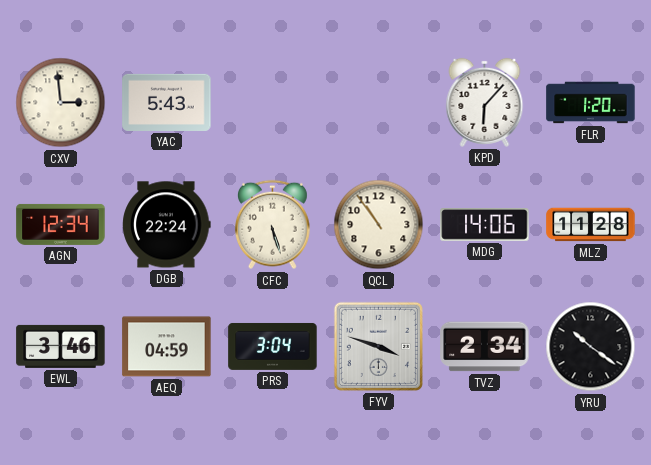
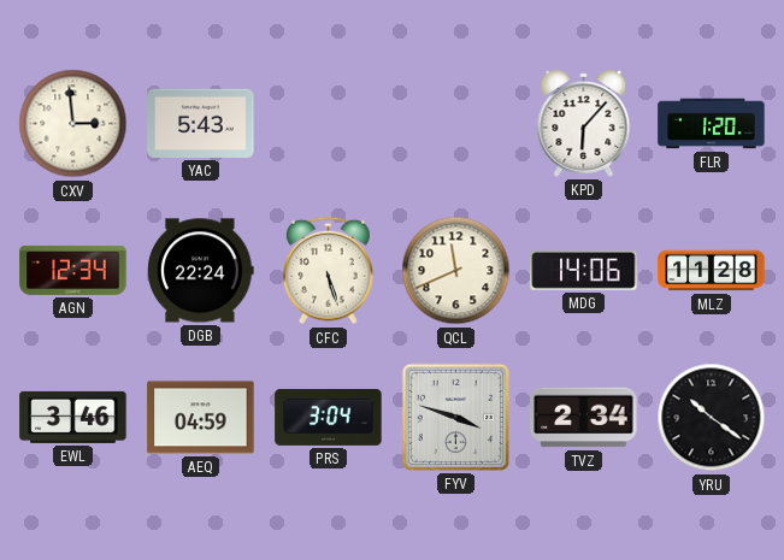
QCL: 10:54 -> 11:41 (456, 271)
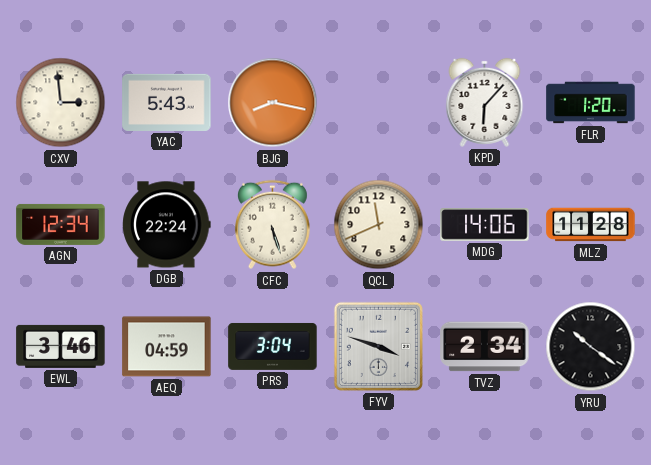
BJG: none -> 8:17 (273, 103)
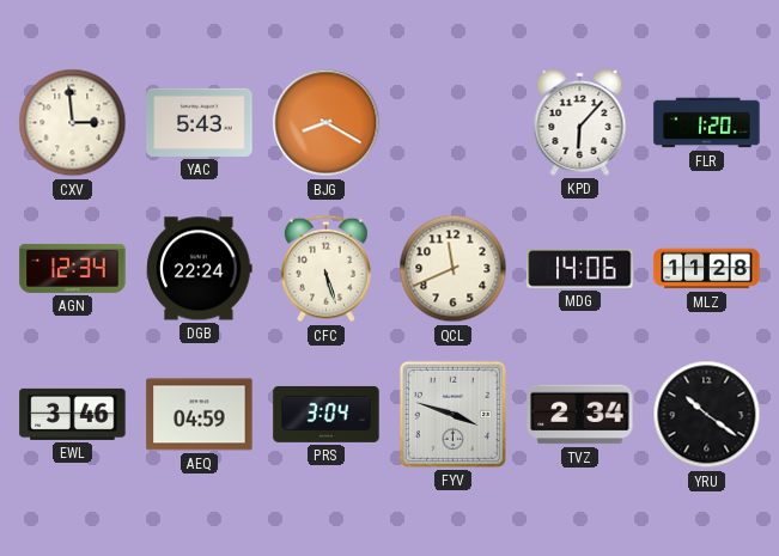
BJG: 8:17 -> 8:20 (327, 123)
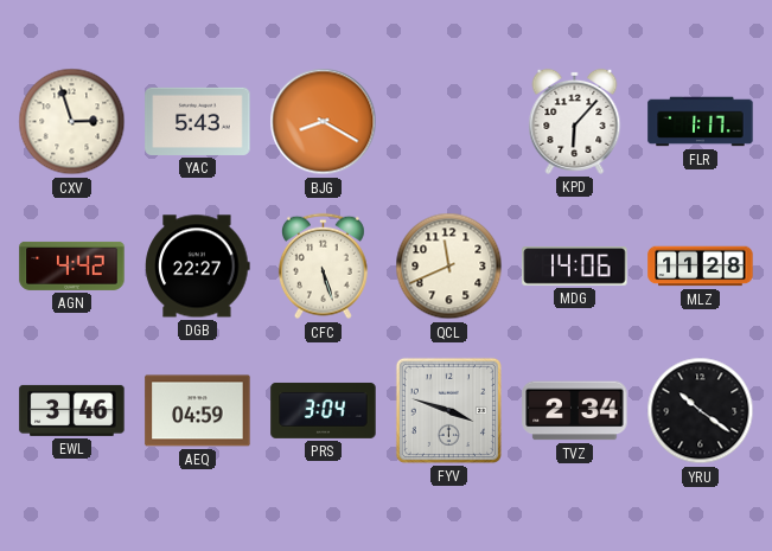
CXV: 2:59 -> 2:57 (72, 122)
FLR: 1:20 -> 1:17 (701, 122)
AGN: 12:34 -> 4:42 (72, 265)
DGB: 22:24 -> 22:27 (198, 267)
